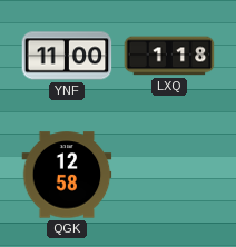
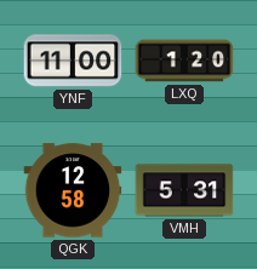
LXQ: 1:18 -> 1:20 (184, 61)
VMH: none -> 5:31 (184, 190)
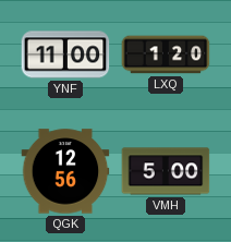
QGK: 12:58 -> 12:56 (65, 171)
VMH: 5:31 -> 5:00 (166, 171)
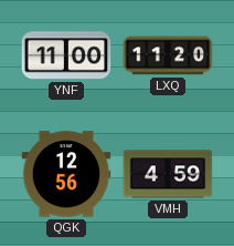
LXQ: 1:20 -> 11:20 (168, 55)
VMH: 5:00 -> 4:59 (168, 174)
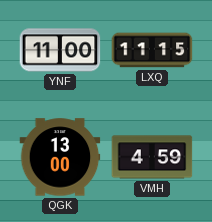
LXQ: 11:20 -> 11:15 (152, 50)
QGK: 12:56 -> 13:00 (60, 157)
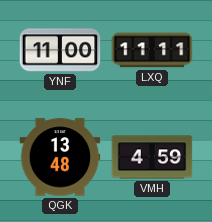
LXQ: 11:15 -> 11:11 (152, 50)
QGK: 13:00 -> 13:48 (60, 157)
